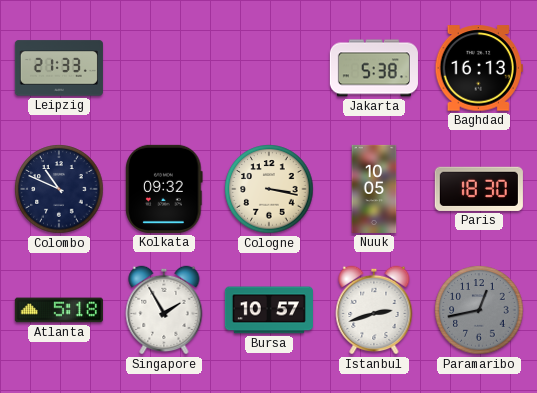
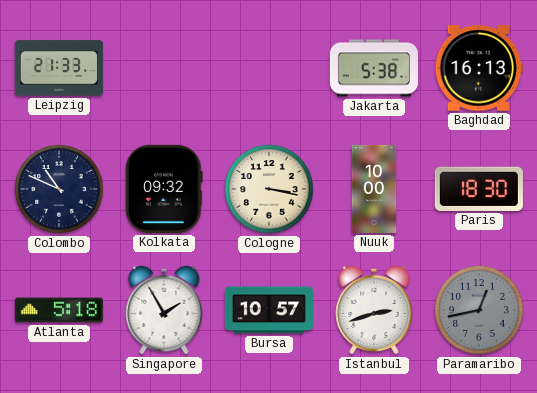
Nuuk: 10:05 -> 10:00 (374, 189)
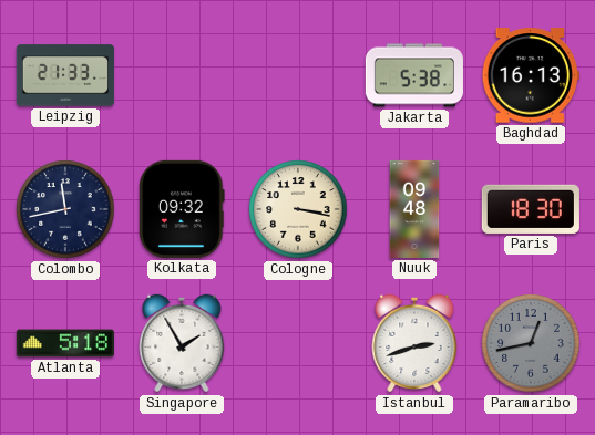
Colombo: 10:49 -> 11:43 (65, 209)
Nuuk: 10:00 -> 09:48 (414, 209)
Bursa: 10:57 -> none (269, 310)
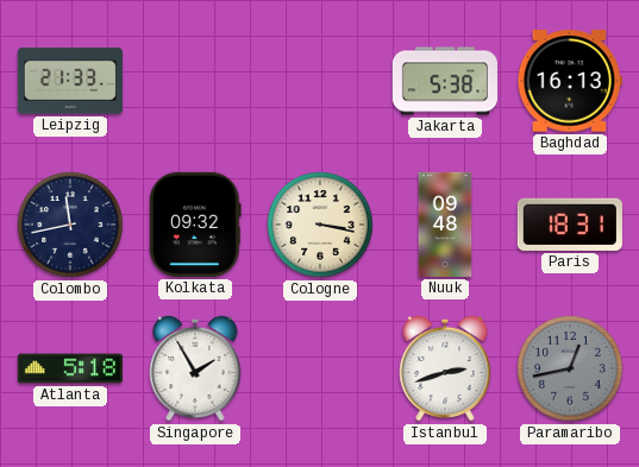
Paris: 18:30 -> 18:31 (570, 225)
